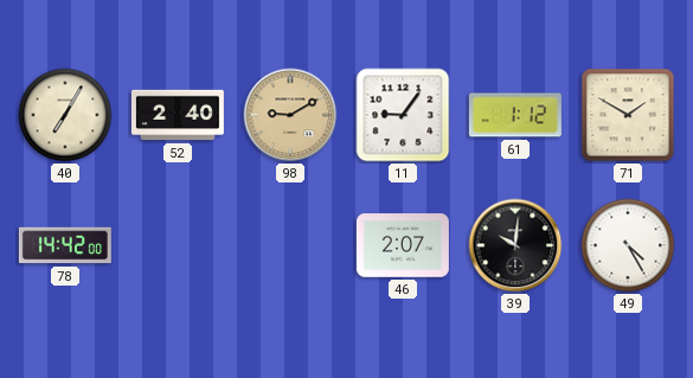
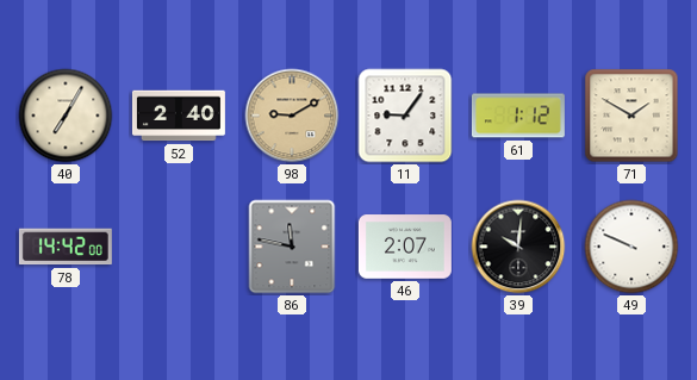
86: none -> 11:47 (292, 247)
49: 4:25 -> 9:49 (631, 247)
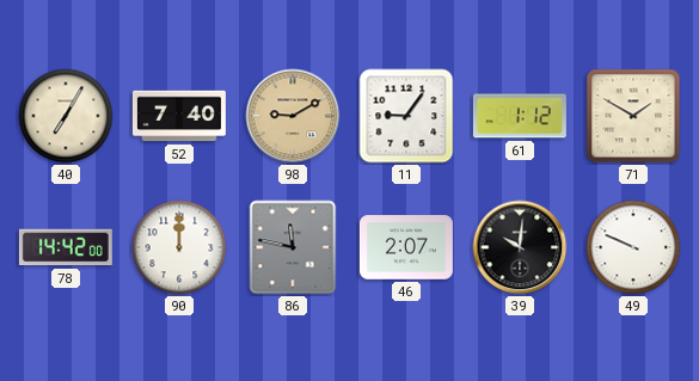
52: 2:40 -> 7:40 (179, 116)
90: none -> 12:00 (179, 247)
